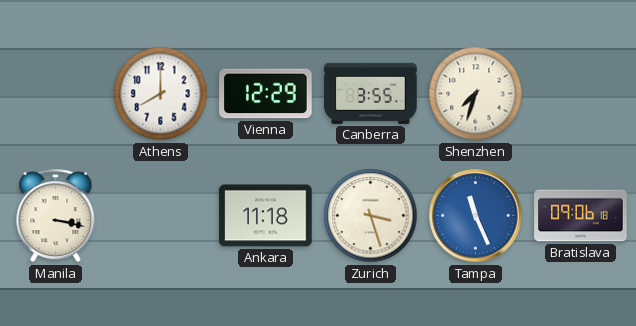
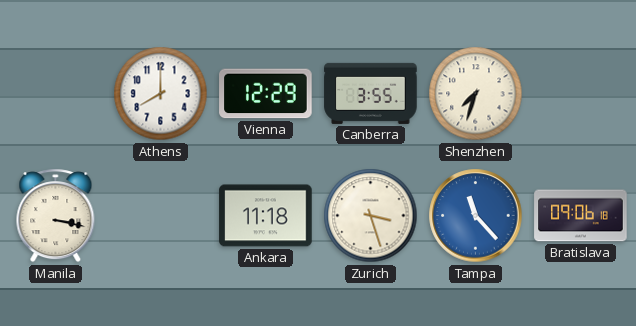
Tampa: 11:26 -> 11:23 (476, 216)
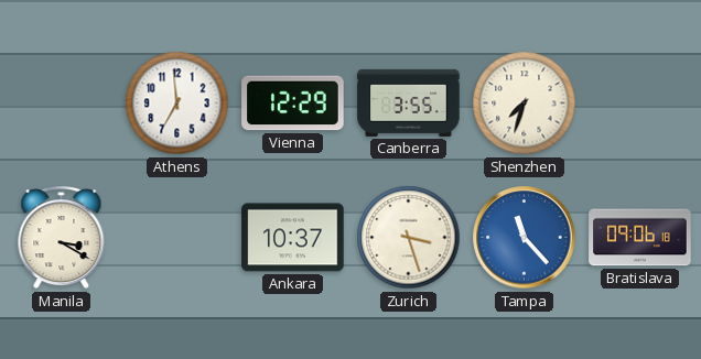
Athens: 8:00 -> 6:59 (177, 104)
Manila: 3:17 -> 3:20 (62, 238)
Ankara: 11:18 -> 10:37 (293, 238)
